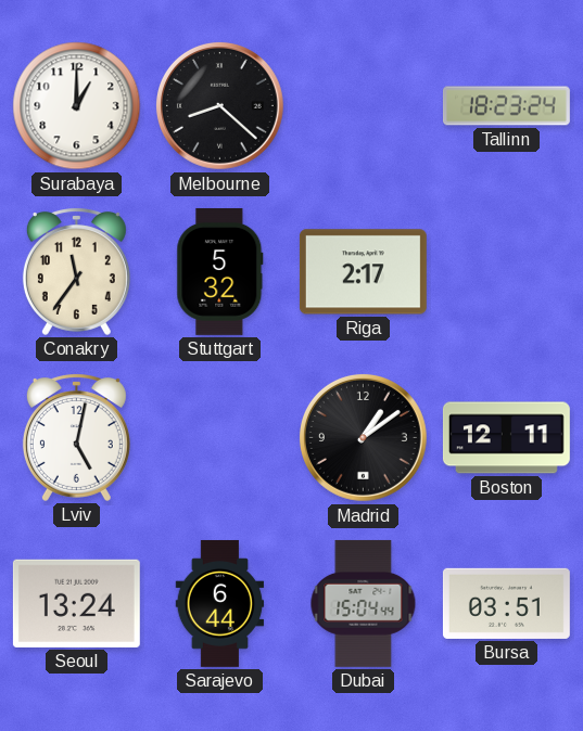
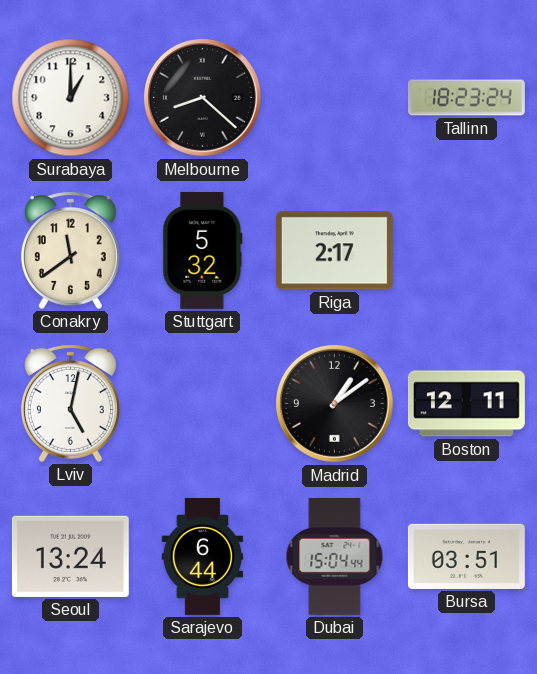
Conakry: 11:36 -> 11:39 (70, 251)
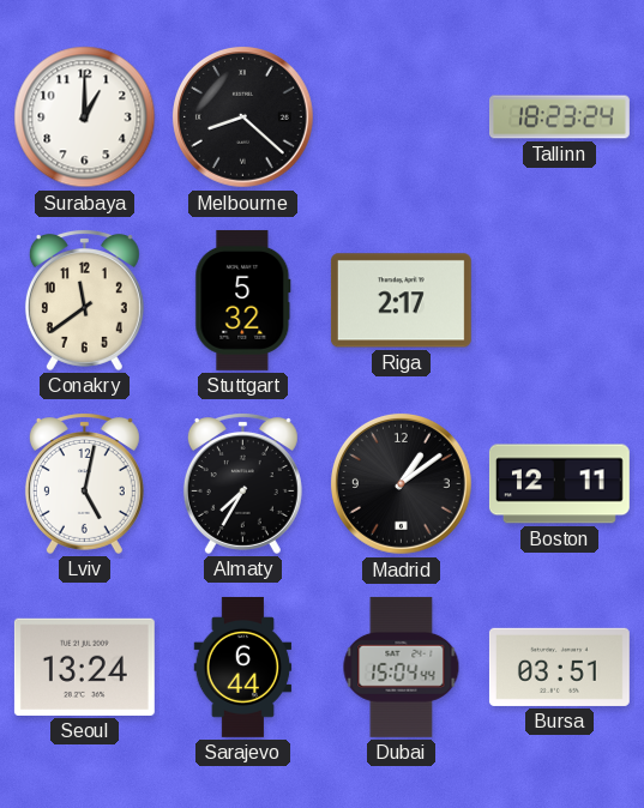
Almaty: none -> 7:35 (242, 484)
